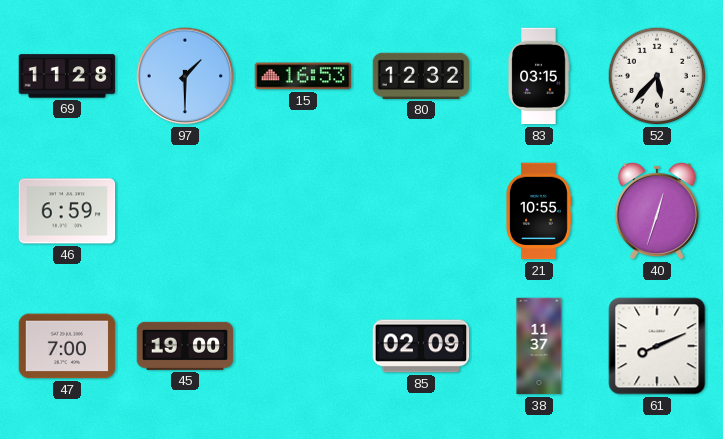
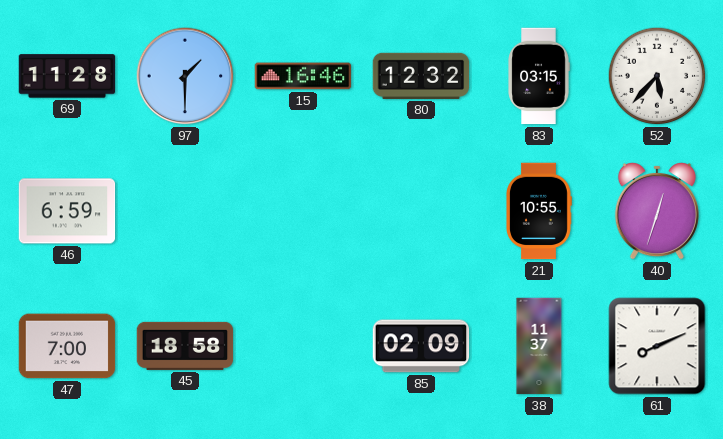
15: 16:53 -> 16:46 (303, 76)
45: 19:00 -> 18:58 (185, 346)
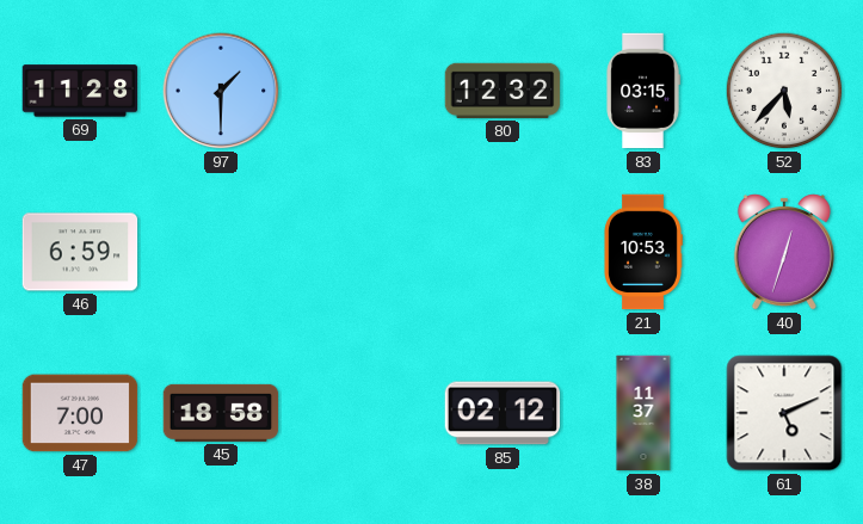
15: 16:46 -> none (303, 76)
21: 10:55 -> 10:53 (643, 252)
85: 02:09 -> 02:12 (503, 413)
61: 8:11 -> 5:11 (784, 413)
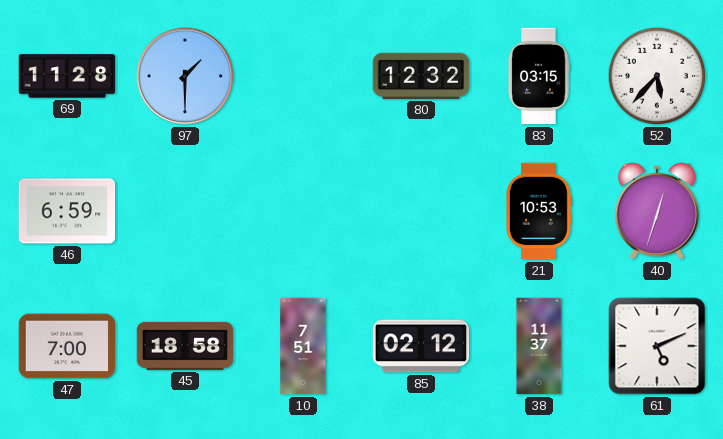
10: none -> 7:51 (303, 346)
